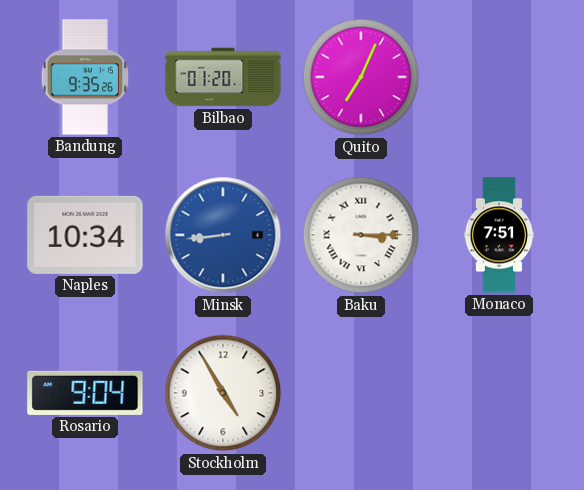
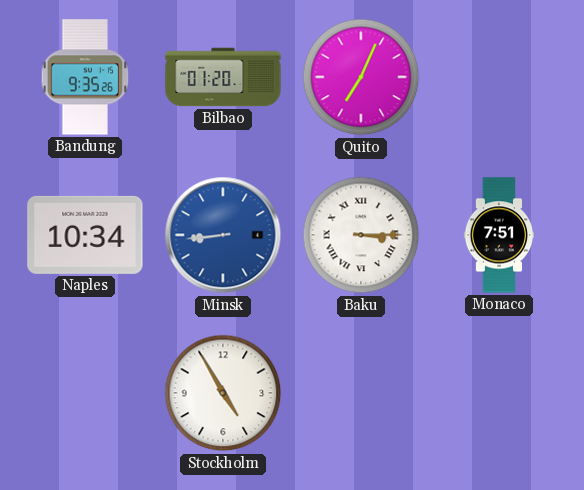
Rosario: 9:04 -> none (85, 393)
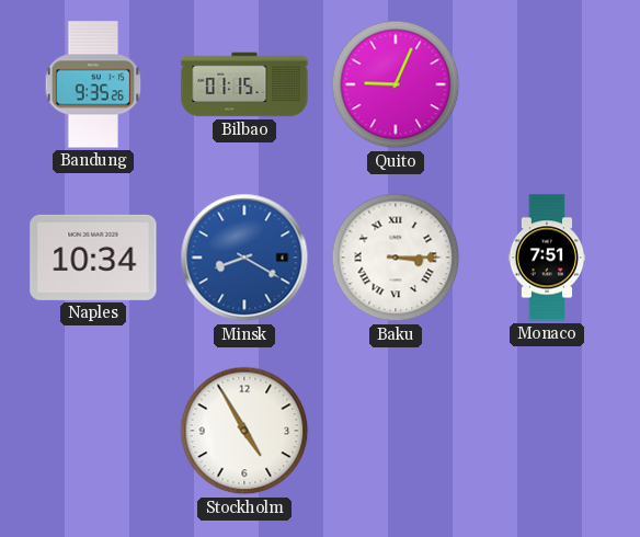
Bilbao: 01:20 -> 01:15 (244, 84)
Quito: 7:04 -> 9:04 (396, 84)
Minsk: 8:44 -> 8:20 (244, 258)
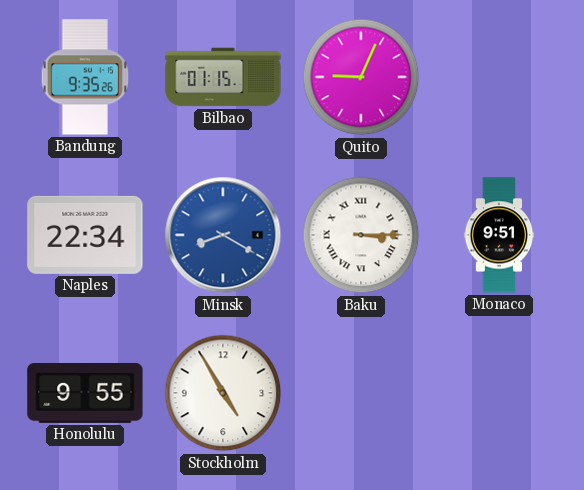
Naples: 10:34 -> 22:34 (85, 235)
Monaco: 7:51 -> 9:51 (499, 235)
Honolulu: none -> 9:55 (85, 393)
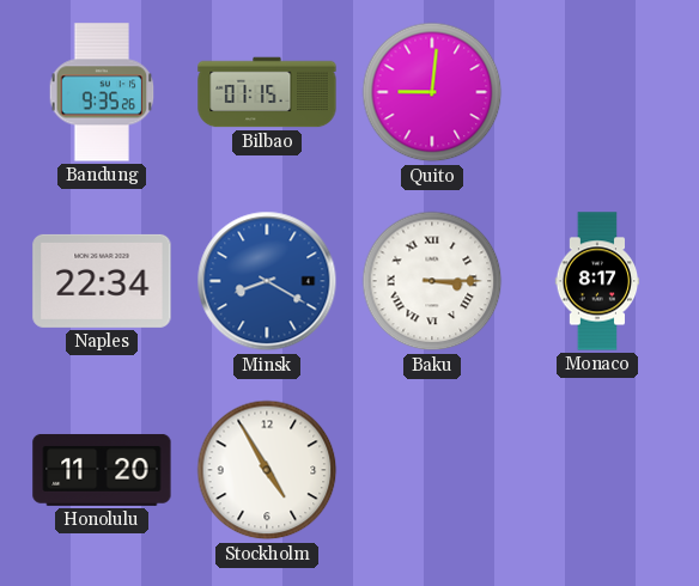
Quito: 9:04 -> 9:01 (432, 92)
Monaco: 9:51 -> 8:17 (597, 281)
Honolulu: 9:55 -> 11:20 (102, 470)
